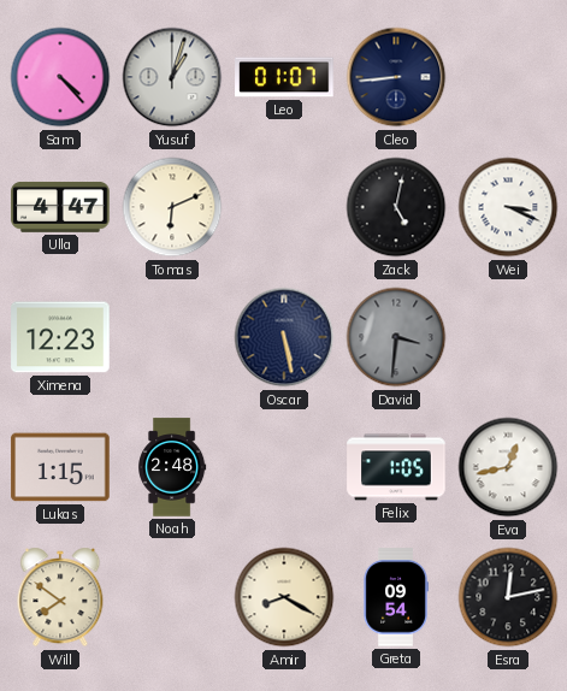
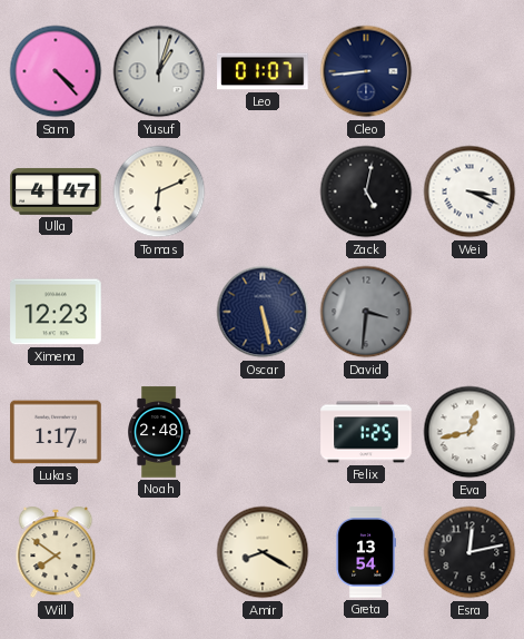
Lukas: 1:15 -> 1:17 (56, 432)
Felix: 1:05 -> 1:25 (366, 432)
Greta: 09:54 -> 13:54 (366, 552)
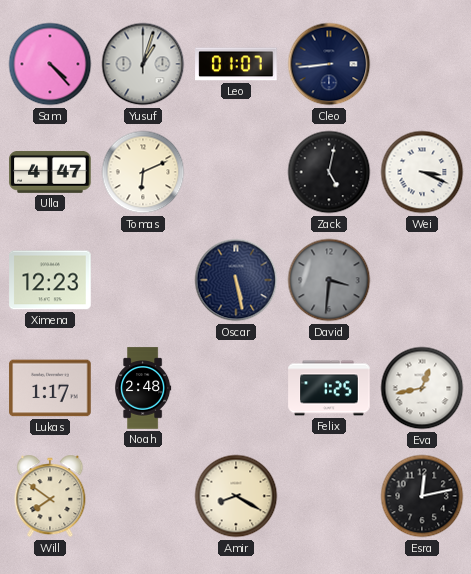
Greta: 13:54 -> none (366, 552)
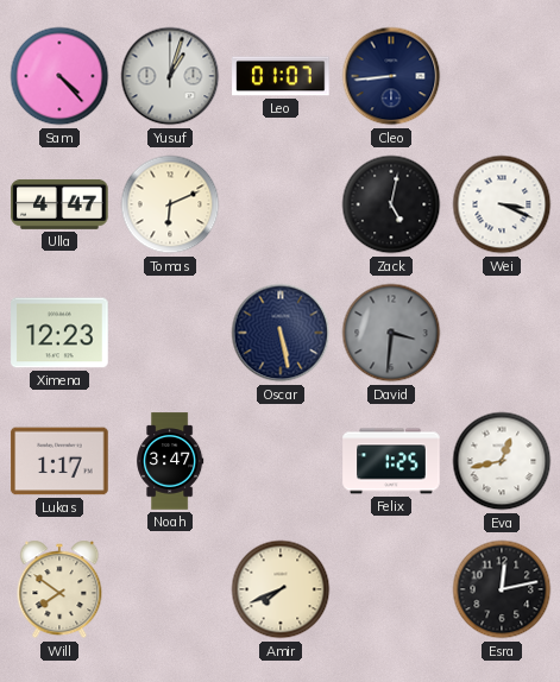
Noah: 2:48 -> 3:47 (170, 461)
Amir: 8:20 -> 7:41 (281, 589)
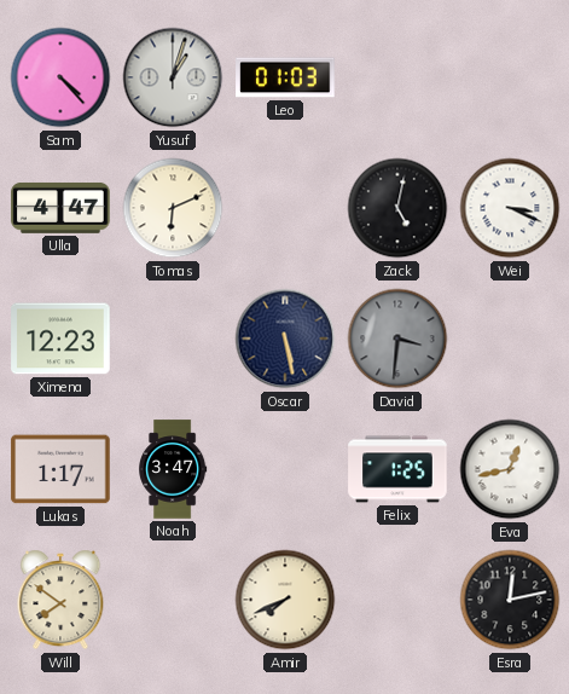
Leo: 01:07 -> 01:03 (285, 77)
Cleo: 8:44 -> none (391, 76)
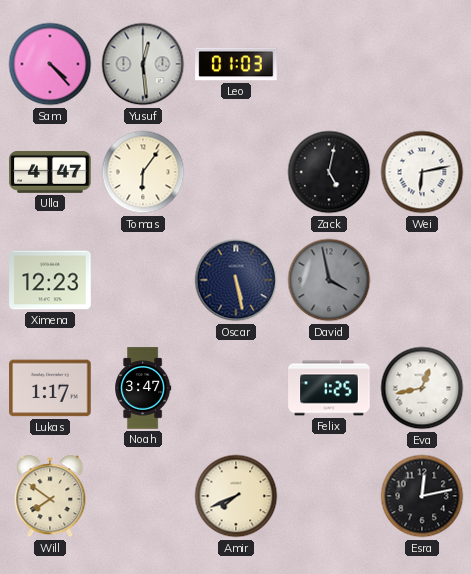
Yusuf: 1:03 -> 12:29 (143, 64)
Tomas: 6:11 -> 6:06 (143, 172)
Wei: 3:19 -> 6:13 (422, 172)
David: 3:31 -> 3:58 (329, 280)
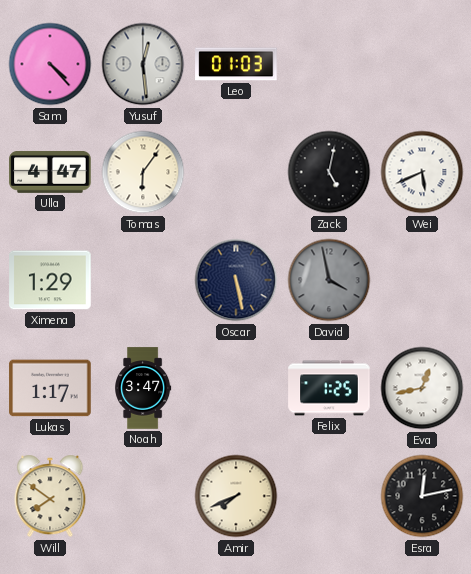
Wei: 6:13 -> 5:41 (422, 172)
Ximena: 12:23 -> 1:29 (50, 280)
